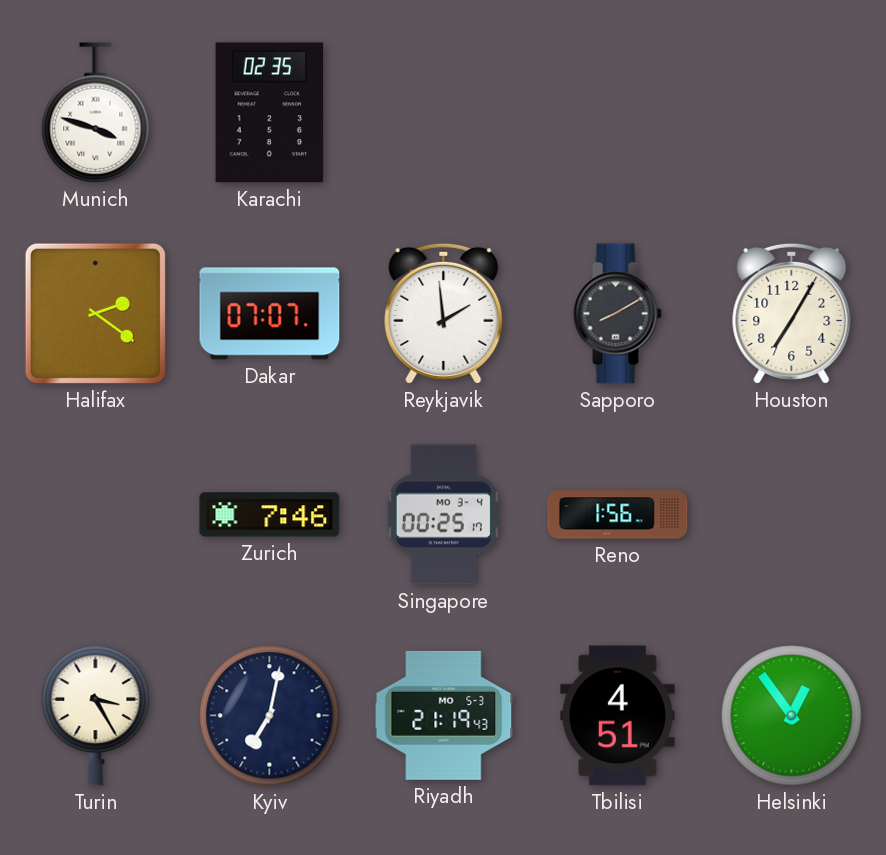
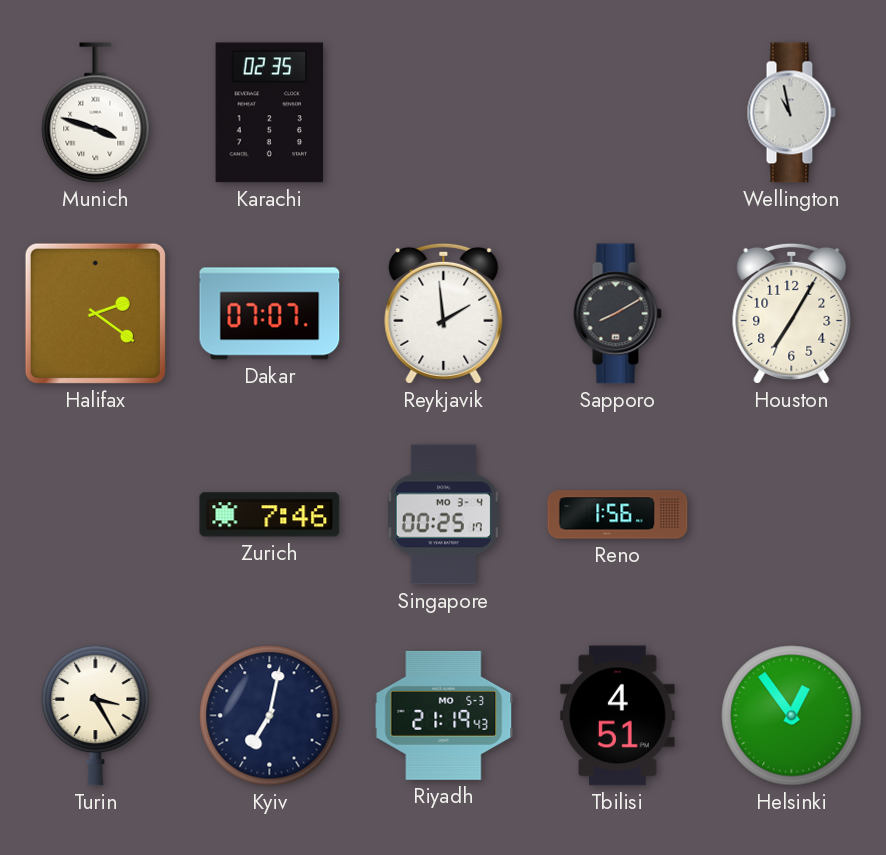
Wellington: none -> 10:58 (791, 113)
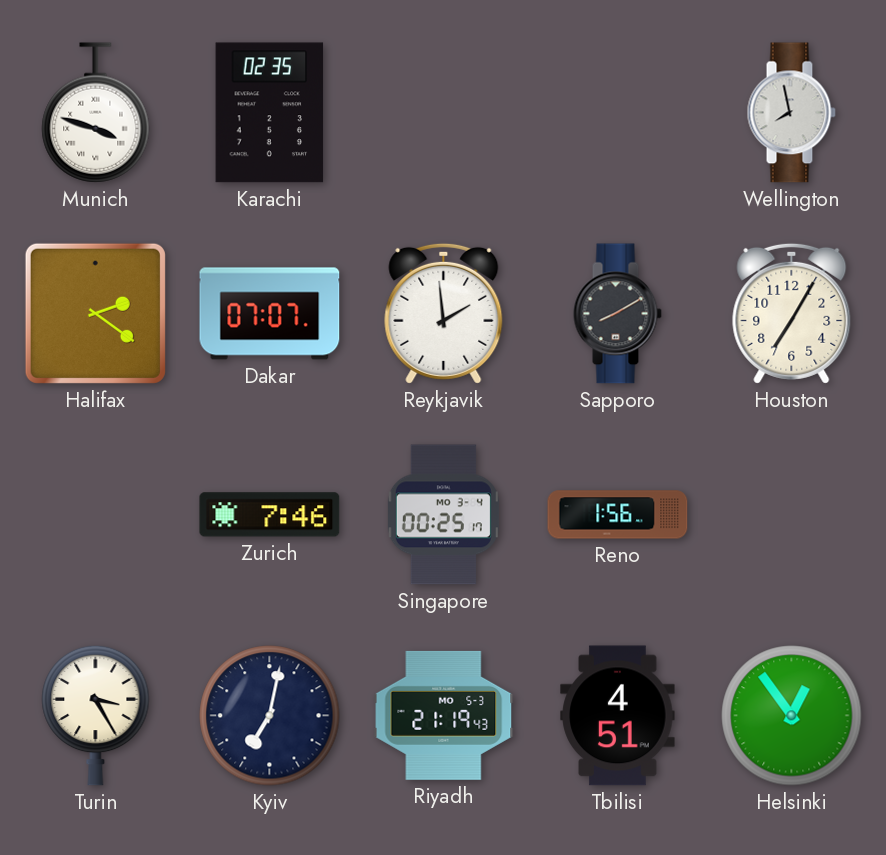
Wellington: 10:58 -> 7:58 (791, 113)
